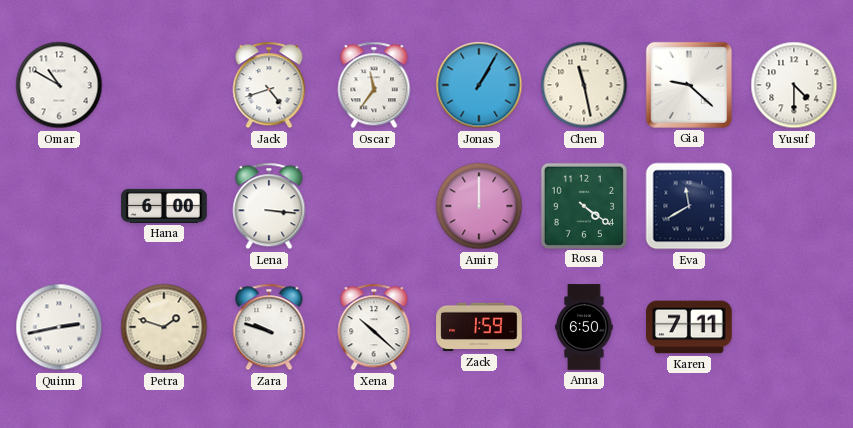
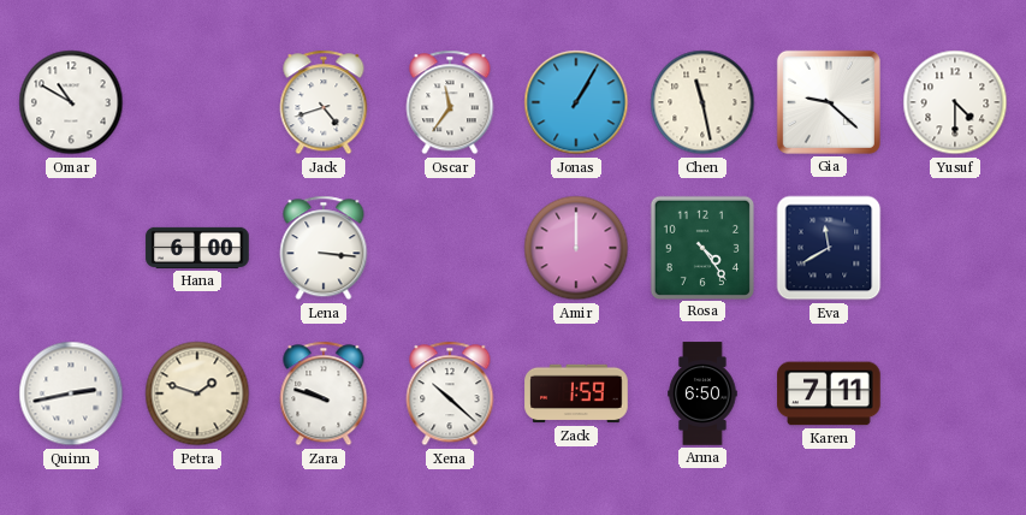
Rosa: 4:21 -> 4:24 (701, 247)
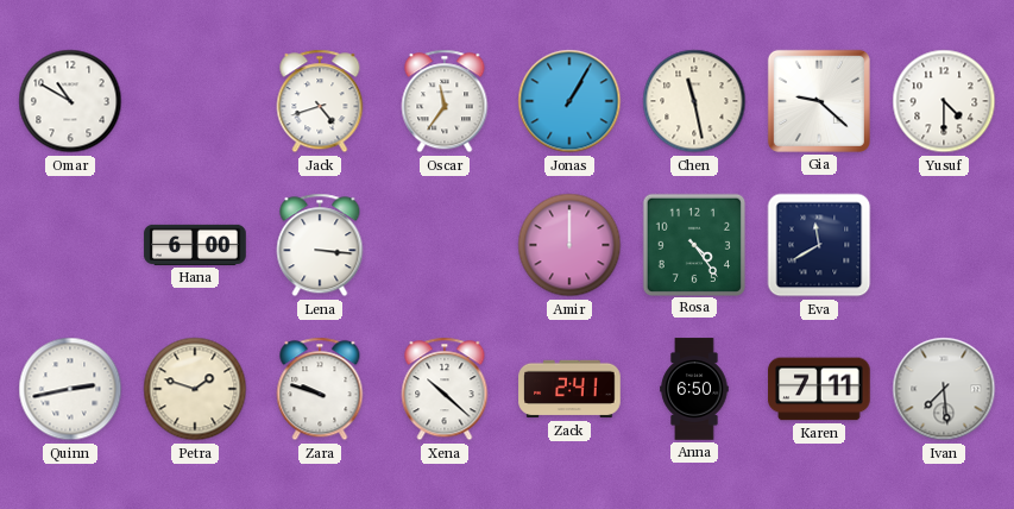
Zack: 1:59 -> 2:41 (569, 389)
Ivan: none -> 7:29 (944, 389)
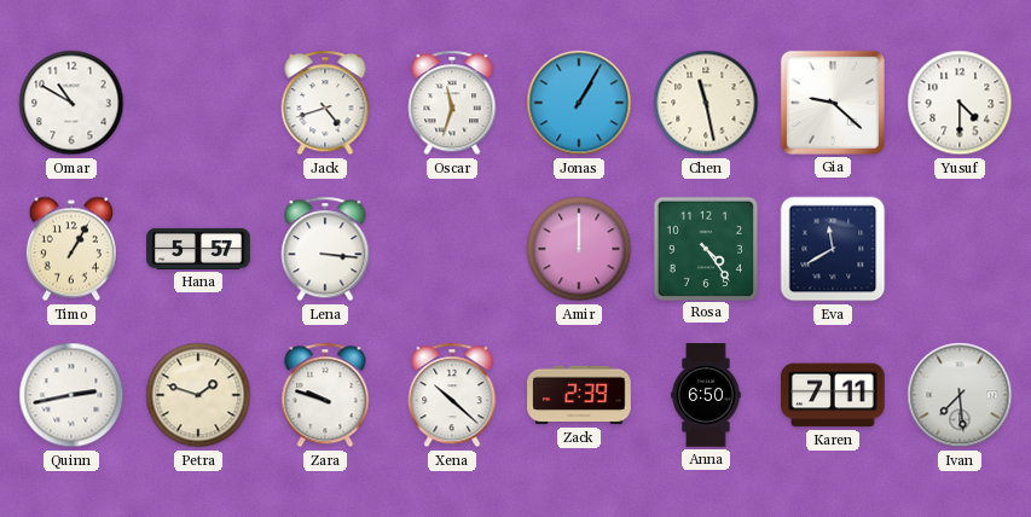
Oscar: 11:36 -> 11:33 (452, 103)
Timo: none -> 1:05 (71, 249)
Hana: 6:00 -> 5:57 (198, 249)
Zack: 2:41 -> 2:39 (579, 395)
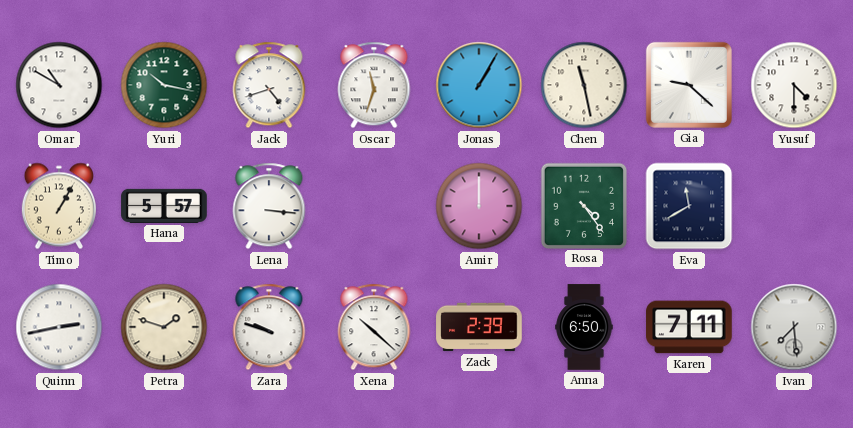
Yuri: none -> 10:17 (164, 85)
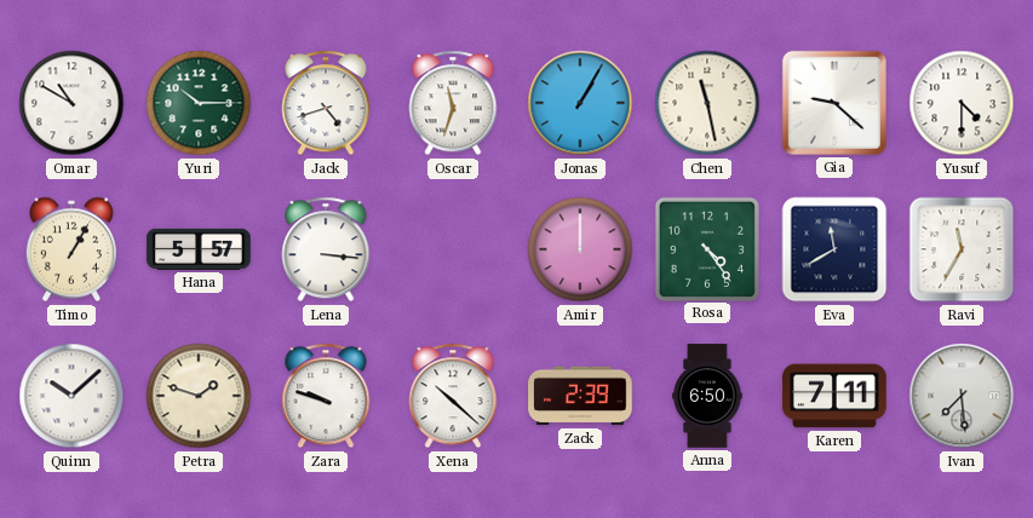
Yuri: 10:17 -> 10:15 (199, 103)
Ravi: none -> 11:35 (962, 249)
Quinn: 2:43 -> 10:08 (71, 396)
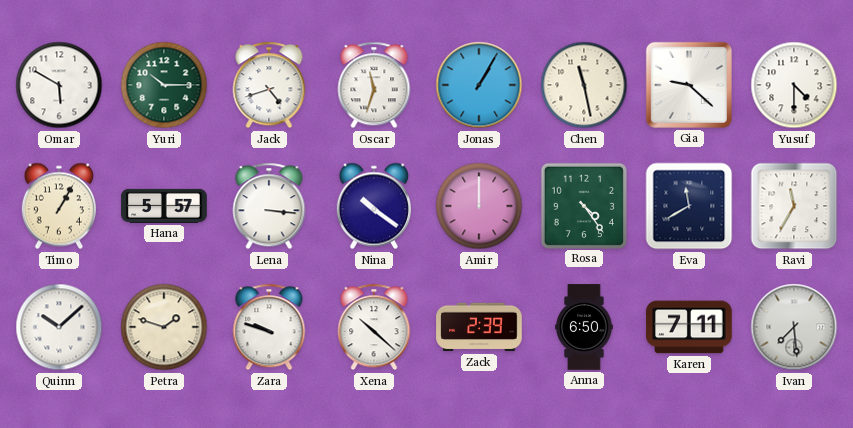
Omar: 10:50 -> 5:50 (59, 85)
Nina: none -> 10:21 (374, 206)
